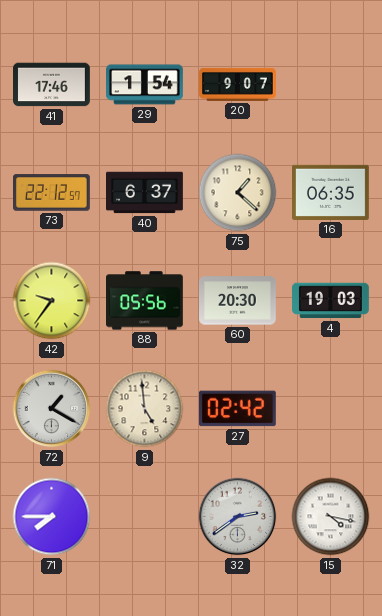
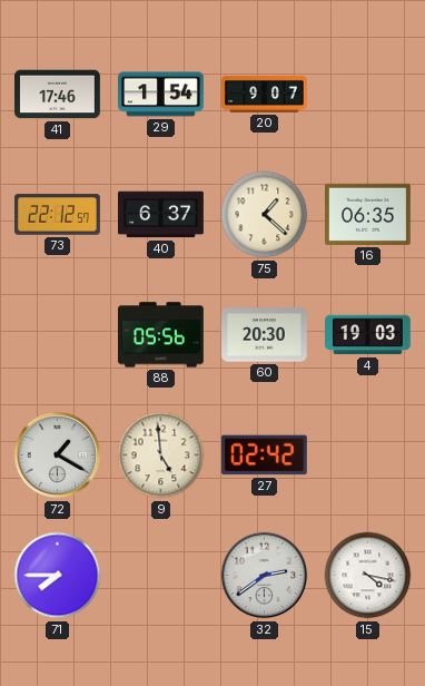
42: 9:36 -> none (52, 301)
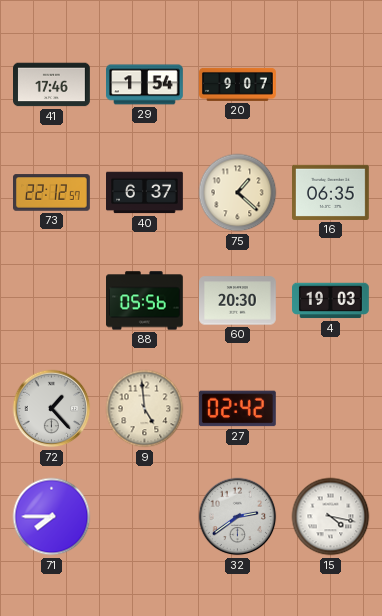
72: 1:20 -> 1:23 (52, 409)
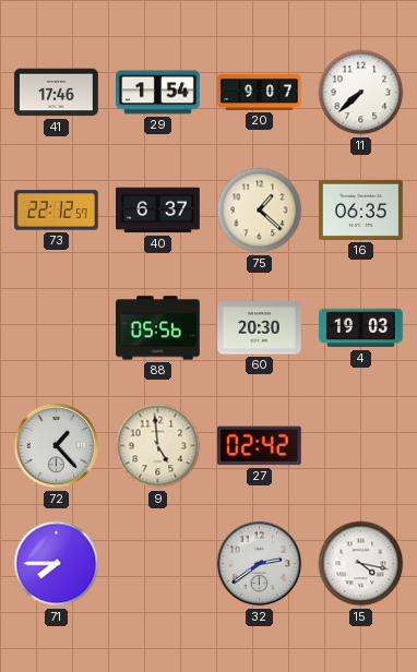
11: none -> 7:38 (361, 93)
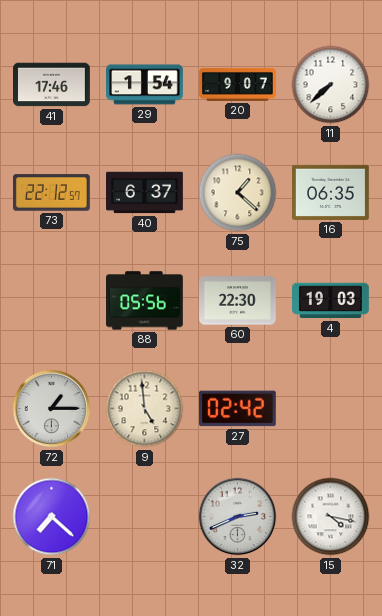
60: 20:30 -> 22:30 (238, 301)
72: 1:23 -> 1:15 (52, 409)
71: 7:45 -> 7:22 (52, 517)
32: 2:39 -> 2:41 (238, 517)
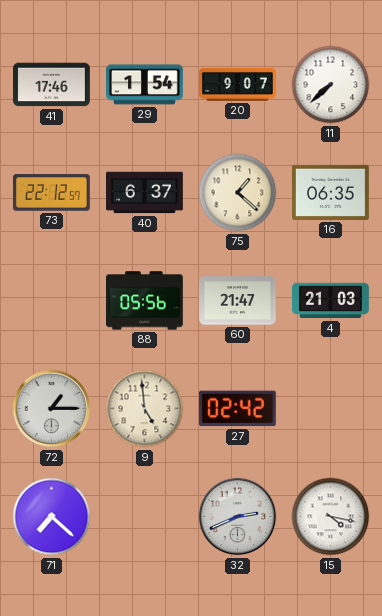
60: 22:30 -> 21:47 (238, 301)
4: 19:03 -> 21:03 (331, 301)
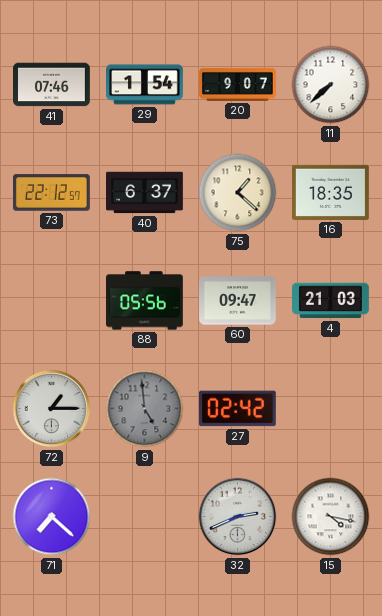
41: 17:46 -> 07:46 (52, 85)
16: 06:35 -> 18:35 (331, 192)
60: 21:47 -> 09:47 (238, 301)
9 dial: cream -> grey (145, 409)
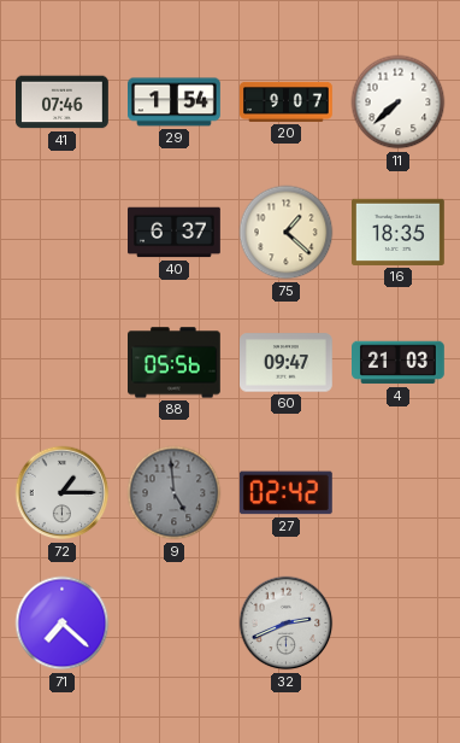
73: 22:12 -> none (52, 193)
15: 4:17 -> none (331, 517)
